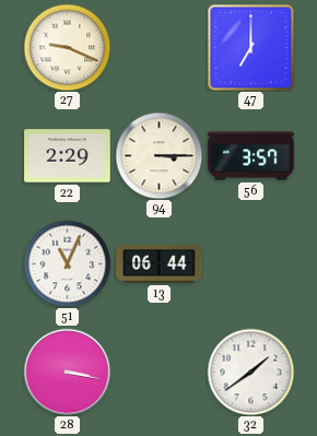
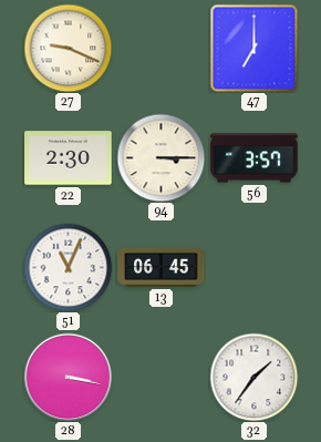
22: 2:29 -> 2:30 (69, 158)
13: 06:44 -> 06:45 (162, 267)
32: 1:39 -> 1:36 (253, 377)
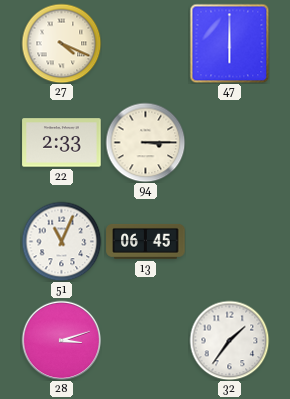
27: 9:19 -> 4:19 (61, 43)
47: 7:00 -> 6:00 (229, 43)
22: 2:30 -> 2:33 (62, 143)
56: 3:57 -> none (255, 158)
28: 3:17 -> 3:12 (61, 340)
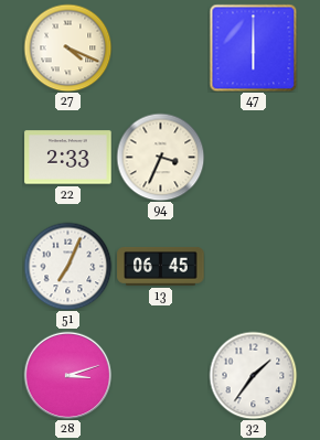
94: 3:15 -> 3:34 (160, 157)
51: 11:04 -> 7:04 (67, 266)
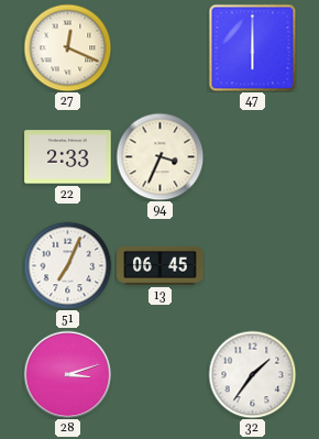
27: 4:19 -> 12:19 (67, 47)
